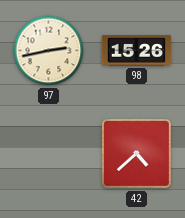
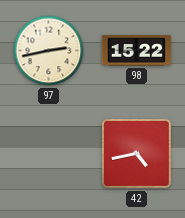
98: 15:26 -> 15:22 (137, 51)
42: 4:38 -> 4:43 (137, 154)
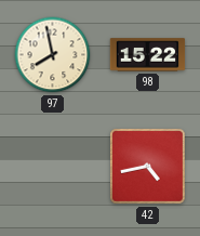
97: 2:43 -> 7:58 (53, 55)
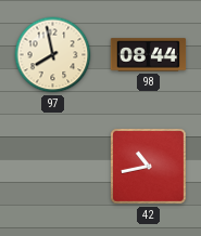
98: 15:22 -> 08:44 (149, 55)
42: 4:43 -> 10:43 (149, 167)
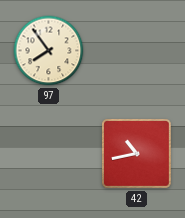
97: 7:58 -> 7:54 (49, 51)
98: 08:44 -> none (149, 55)
